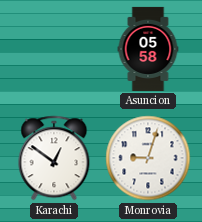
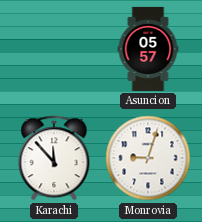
Asuncion: 05:58 -> 05:57 (148, 49)
Karachi: 12:51 -> 11:53 (54, 158)
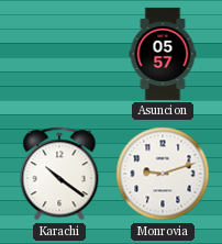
Karachi: 11:53 -> 10:21 (59, 174)
Monrovia: 9:03 -> 9:12 (163, 174)
